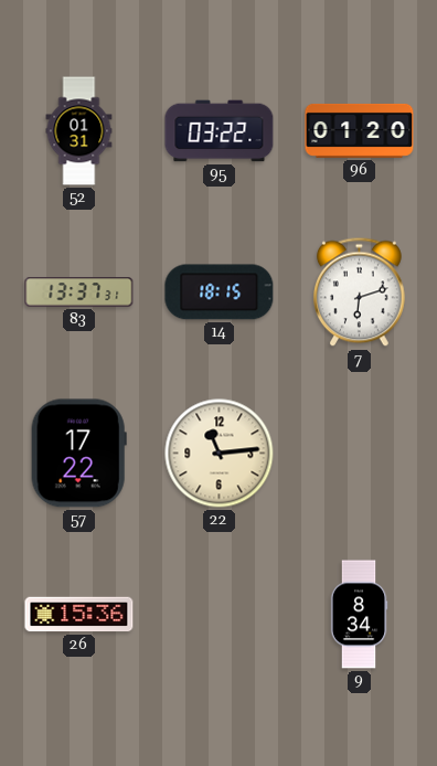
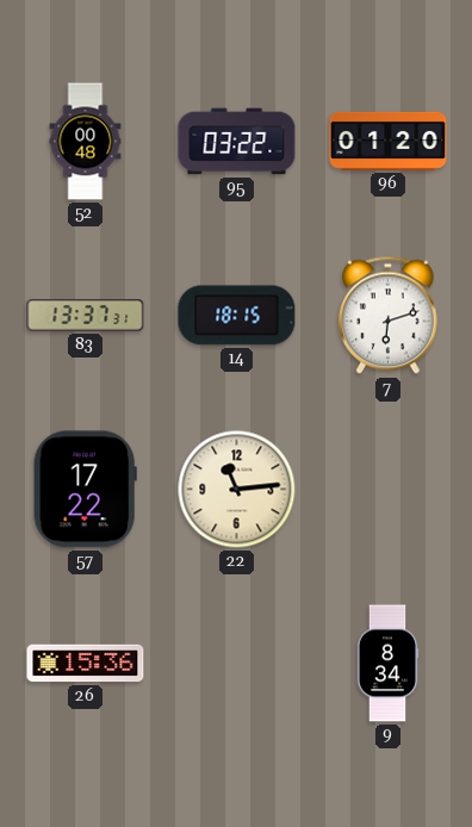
52: 01:31 -> 00:48 (86, 142)
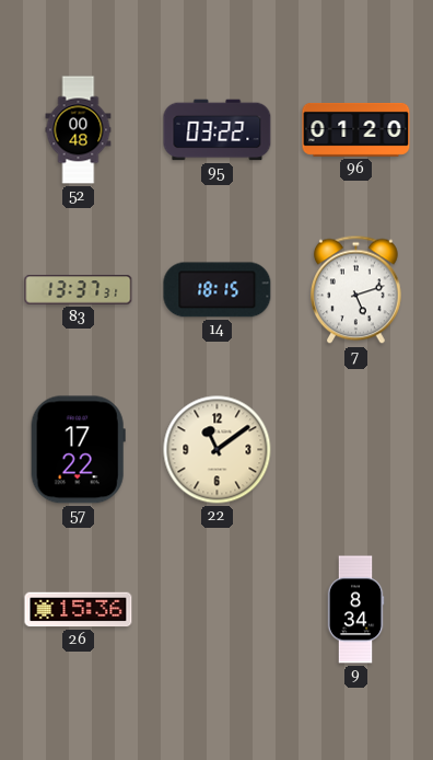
7: 6:12 -> 5:12 (356, 290)
22: 11:14 -> 11:09 (218, 450)
